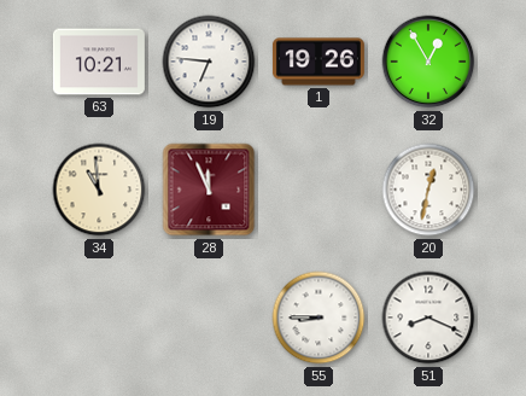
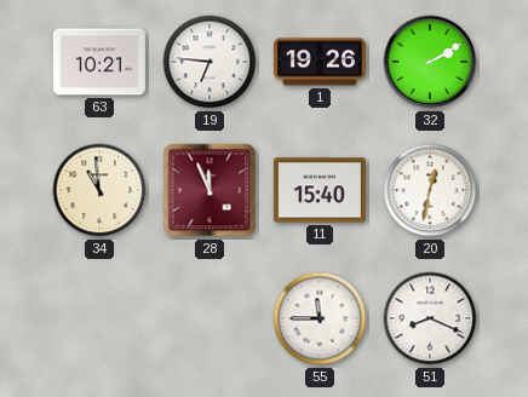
32: 12:55 -> 2:10 (430, 62)
11: none -> 15:40 (320, 190)
55: 8:45 -> 11:45 (320, 318)
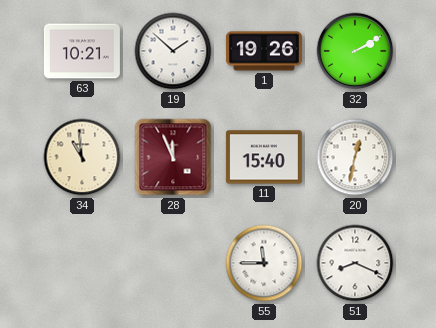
19: 6:46 -> 1:52 (173, 51)
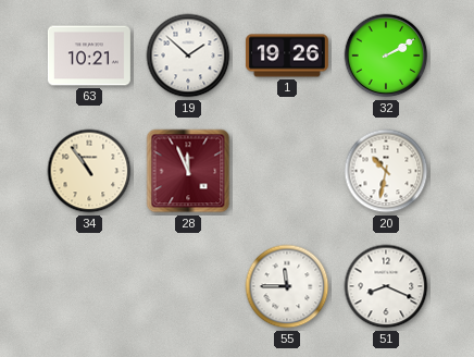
34: 10:59 -> 10:54 (89, 171)
11: 15:40 -> none (264, 157)
20: 12:32 -> 10:32 (386, 171)
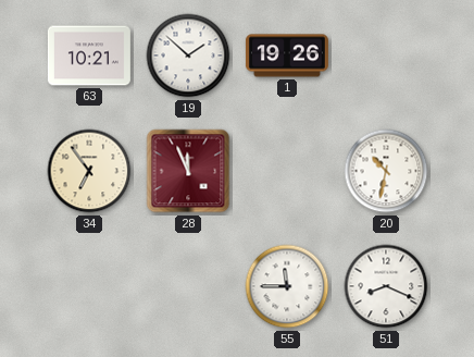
32: 2:10 -> none (386, 56)
34: 10:54 -> 6:54 (89, 171)
